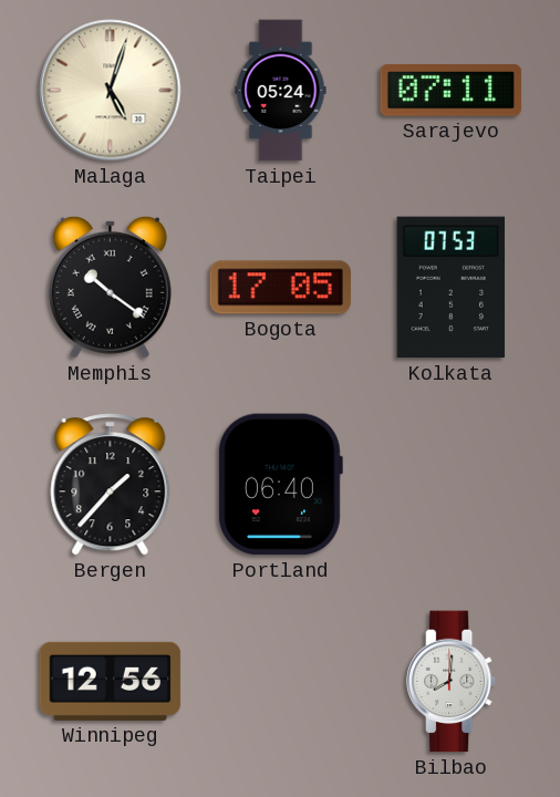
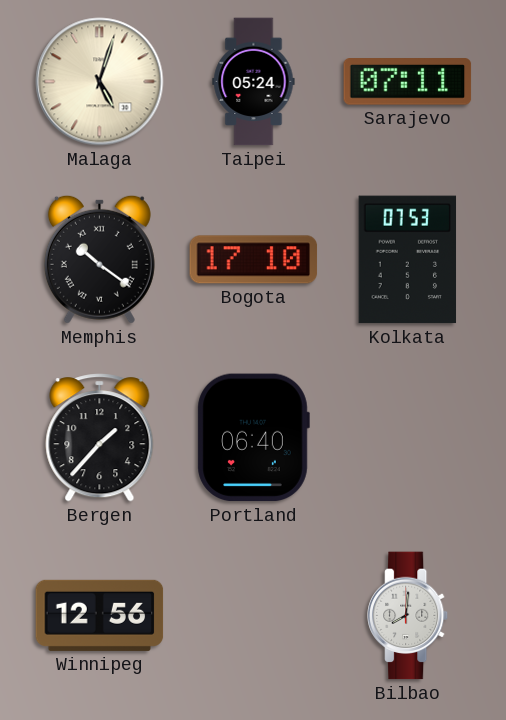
Bogota: 17:05 -> 17:10 (254, 260)
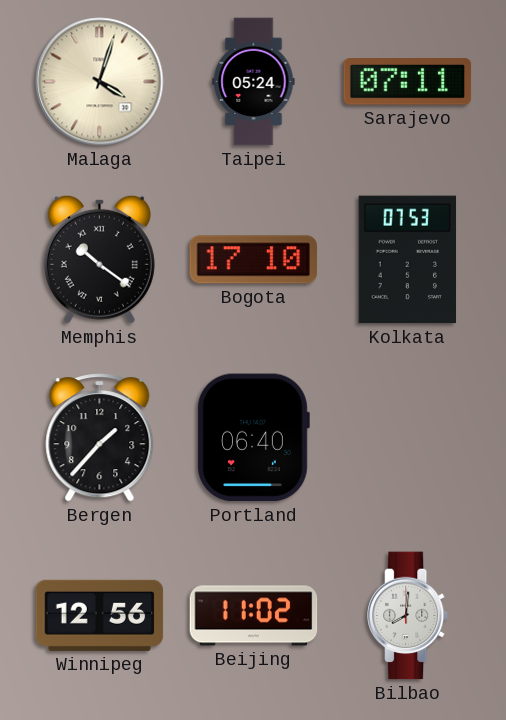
Malaga: 5:03 -> 4:03 (100, 82)
Beijing: none -> 11:02 (254, 616)
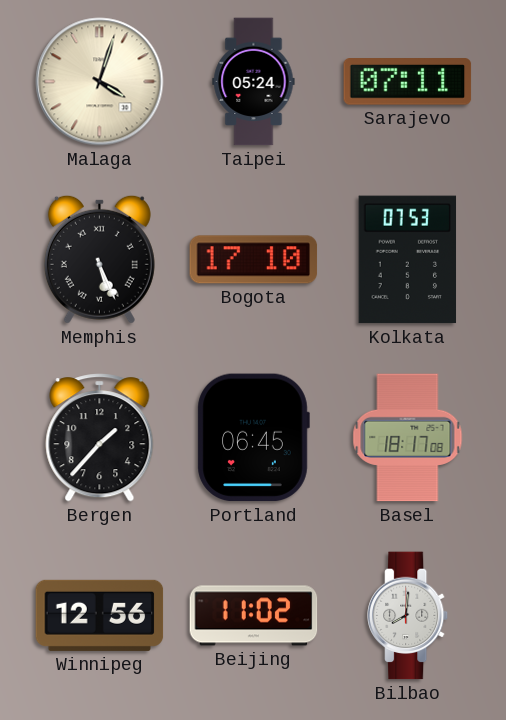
Memphis: 10:21 -> 5:26 (99, 259)
Portland: 06:40 -> 06:45 (253, 438)
Basel: none -> 18:17 (408, 438)
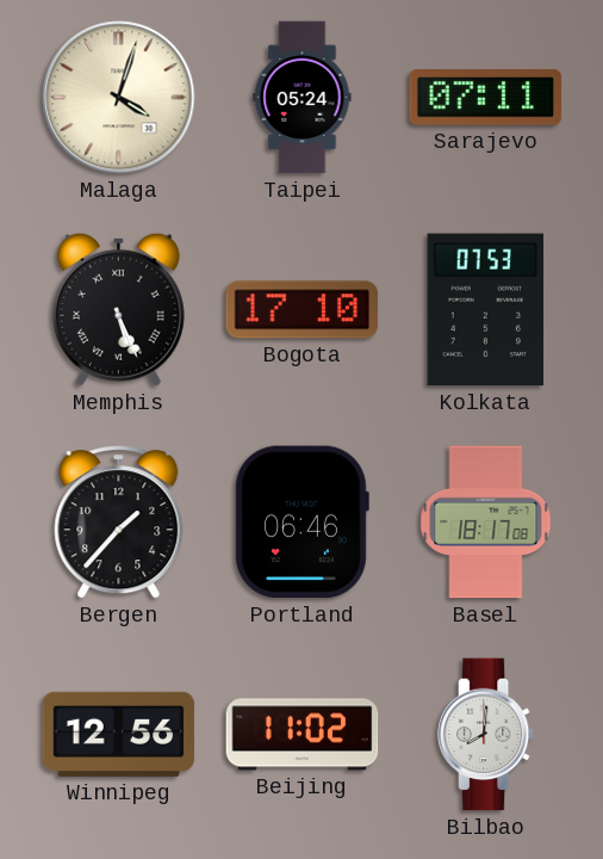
Portland: 06:45 -> 06:46 (301, 523)
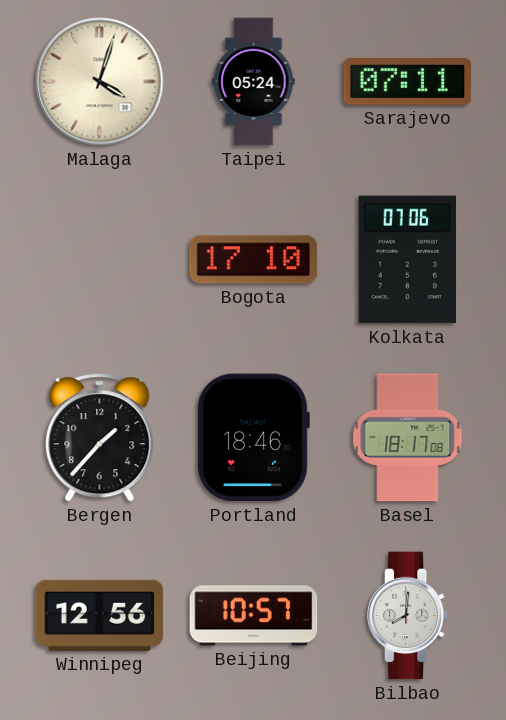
Memphis: 5:26 -> none (118, 309)
Kolkata: 07:53 -> 07:06 (408, 260)
Portland: 06:46 -> 18:46 (253, 438)
Beijing: 11:02 -> 10:57 (254, 616)
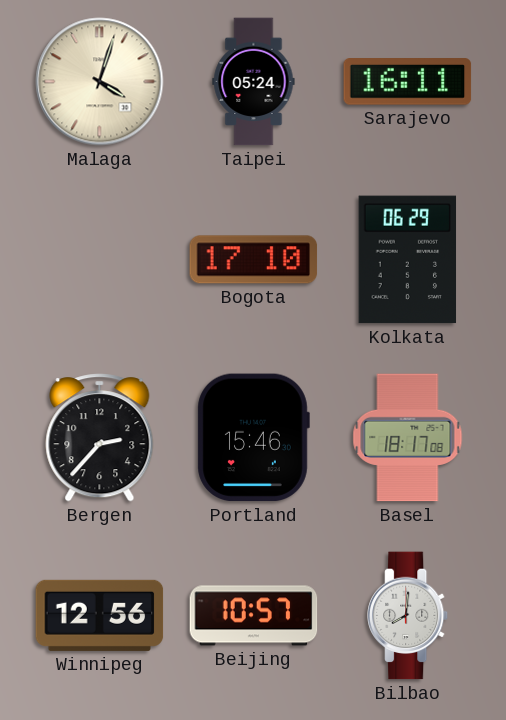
Sarajevo: 07:11 -> 16:11 (408, 82)
Kolkata: 07:06 -> 06:29 (408, 260)
Bergen: 1:37 -> 2:37 (100, 438)
Portland: 18:46 -> 15:46 (253, 438)
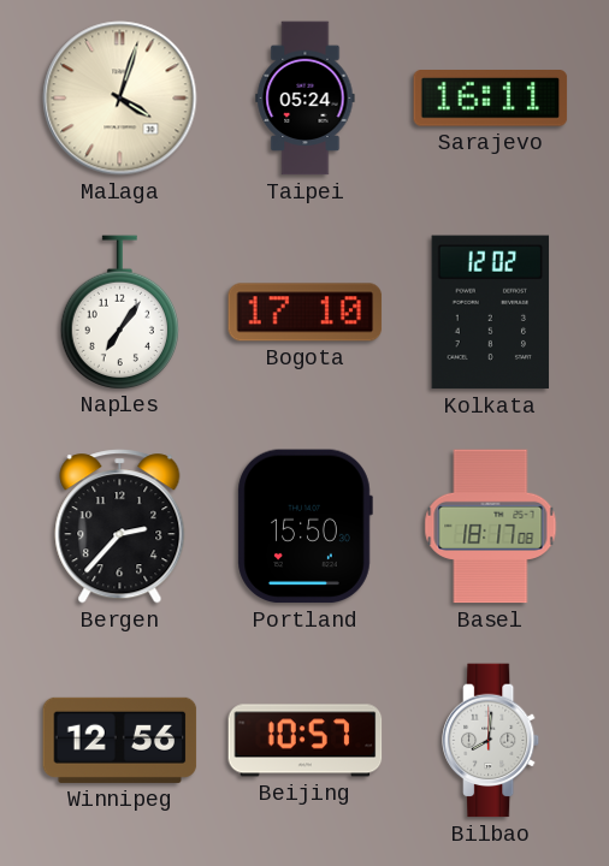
Naples: none -> 7:06 (119, 312)
Kolkata: 06:29 -> 12:02 (491, 313)
Portland: 15:46 -> 15:50 (304, 527)
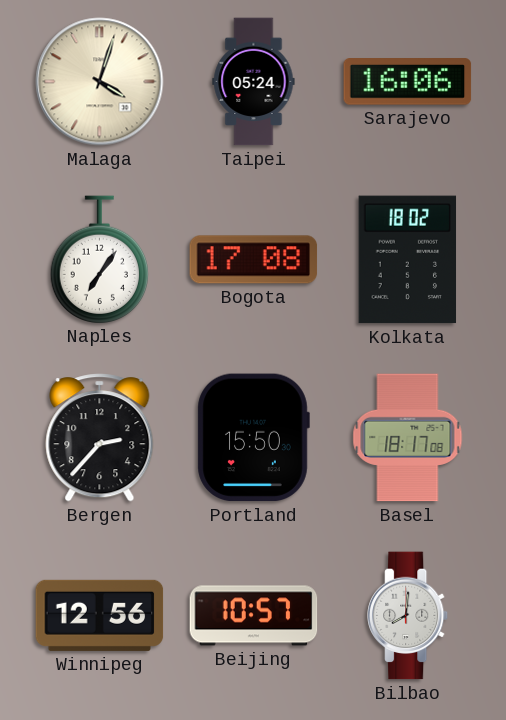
Sarajevo: 16:11 -> 16:06 (408, 82)
Bogota: 17:10 -> 17:08 (254, 260)
Kolkata: 12:02 -> 18:02 (408, 260)
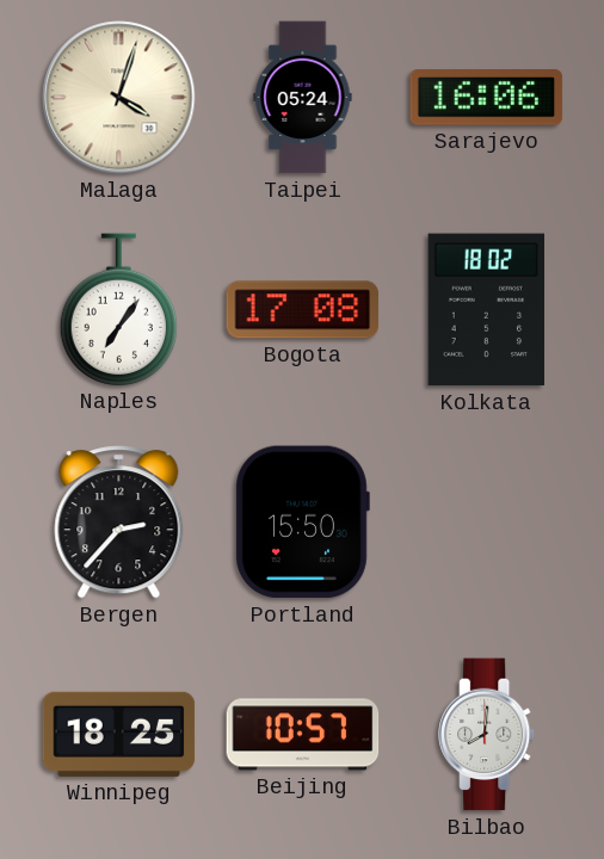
Basel: 18:17 -> none (408, 438)
Winnipeg: 12:56 -> 18:25 (119, 734)
